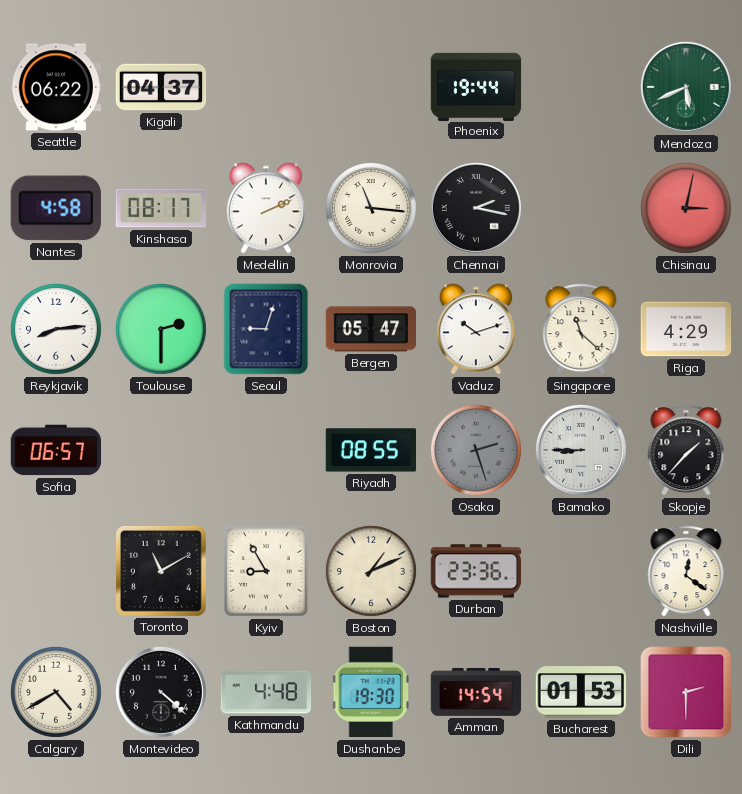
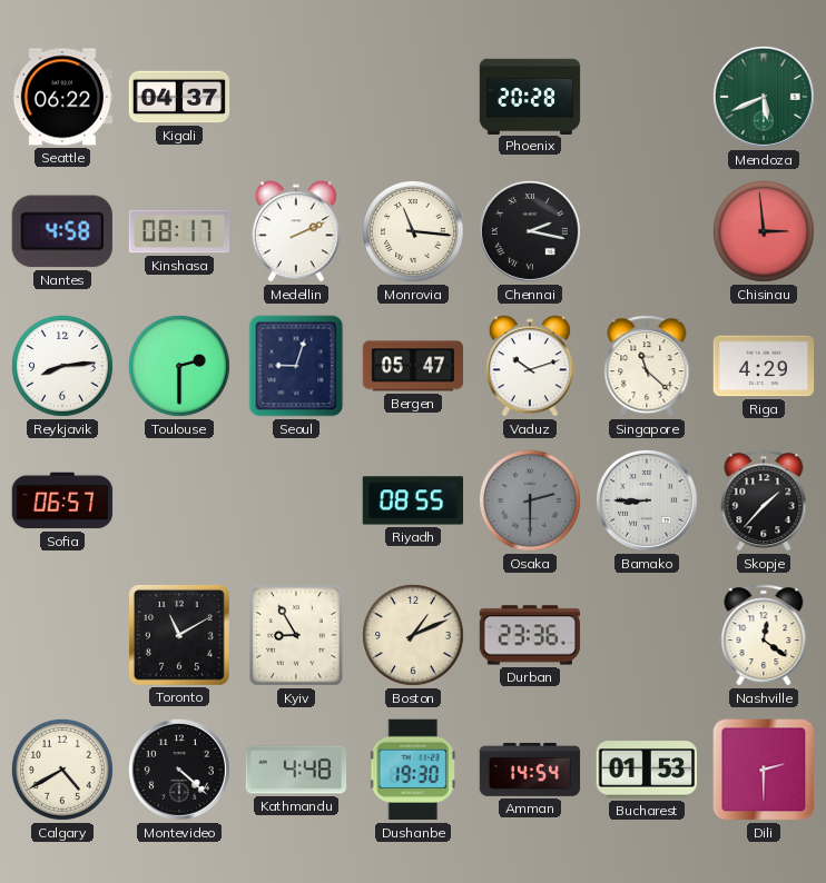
Phoenix: 19:44 -> 20:28 (530, 96)
Chisinau: 3:02 -> 2:59 (764, 231)
Osaka: 2:27 -> 2:30 (530, 500)
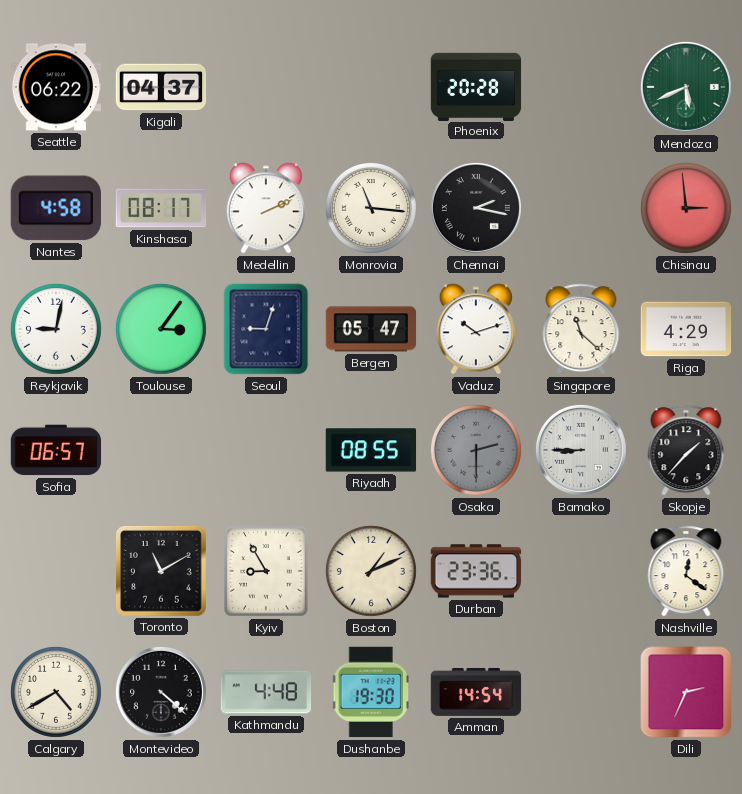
Reykjavik: 8:14 -> 9:02 (56, 329)
Toulouse: 2:30 -> 3:06 (161, 329)
Bucharest: 01:53 -> none (647, 770)
Dili: 2:30 -> 2:34 (686, 692)
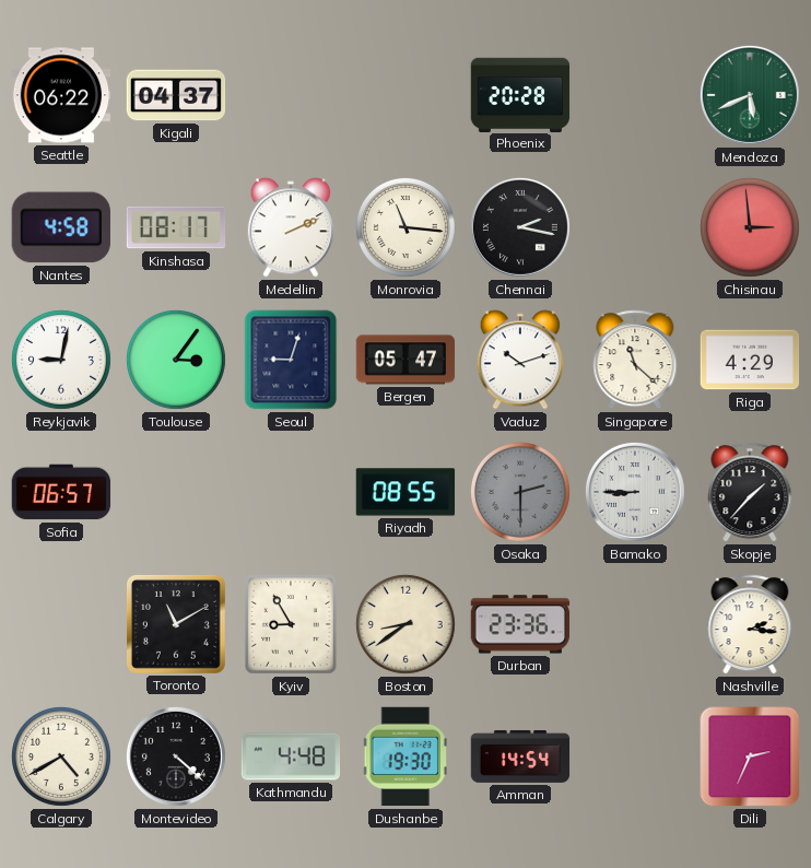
Boston: 1:11 -> 8:39 (405, 624)
Nashville: 12:21 -> 2:16 (750, 624)
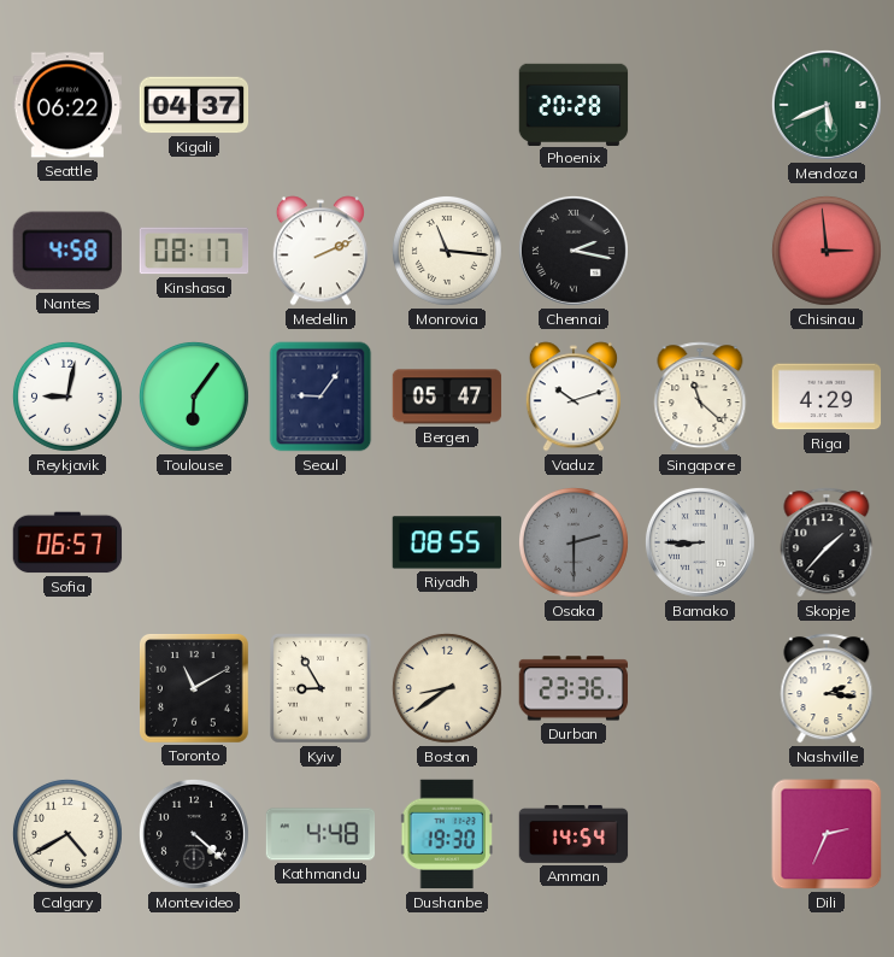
Toulouse: 3:06 -> 6:06 (194, 397)
Seoul: 9:03 -> 9:06 (320, 397)
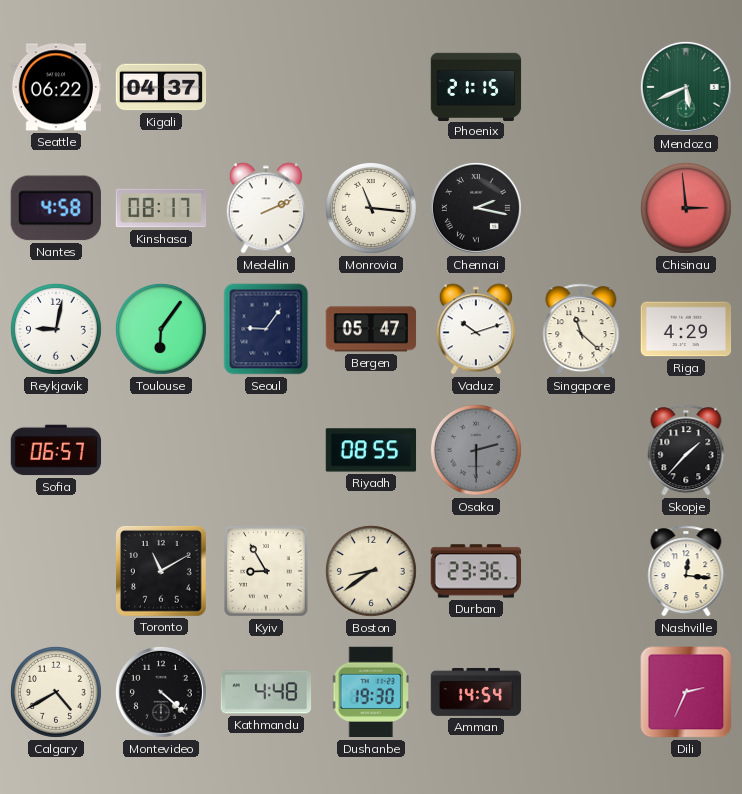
Phoenix: 20:28 -> 21:15 (476, 86)
Bamako: 8:45 -> none (700, 542)
Nashville: 2:16 -> 12:16 (686, 571)
